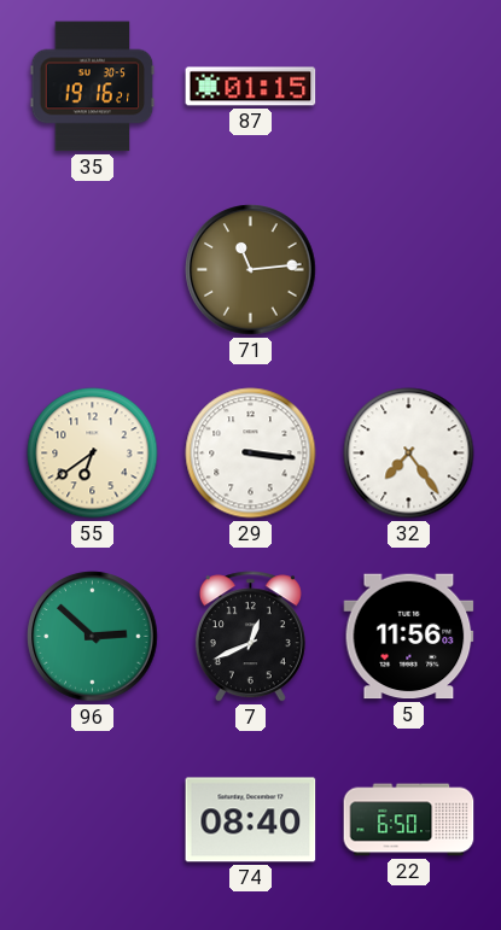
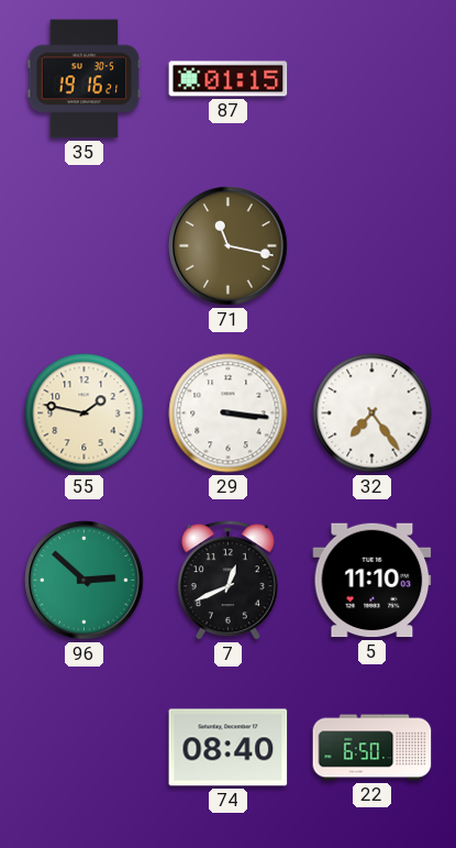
71: 11:14 -> 11:17 (229, 246)
55: 6:39 -> 1:47 (85, 414)
5: 11:56 -> 11:10 (372, 581)
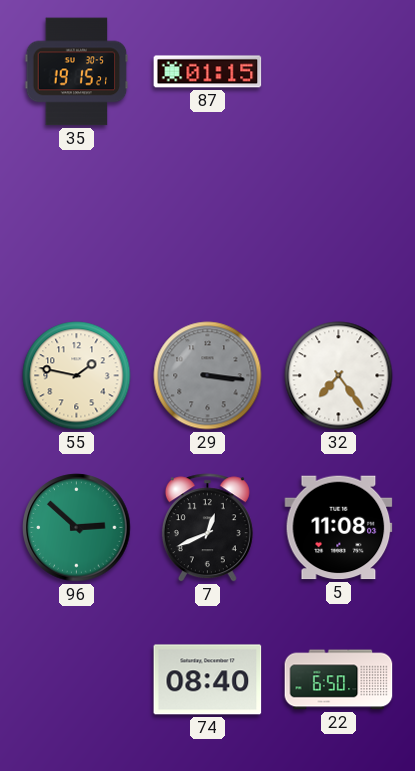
35: 19:16 -> 19:15 (77, 72)
71: 11:17 -> none (229, 246)
29 dial: white -> grey (208, 376)
5: 11:10 -> 11:08 (339, 528)
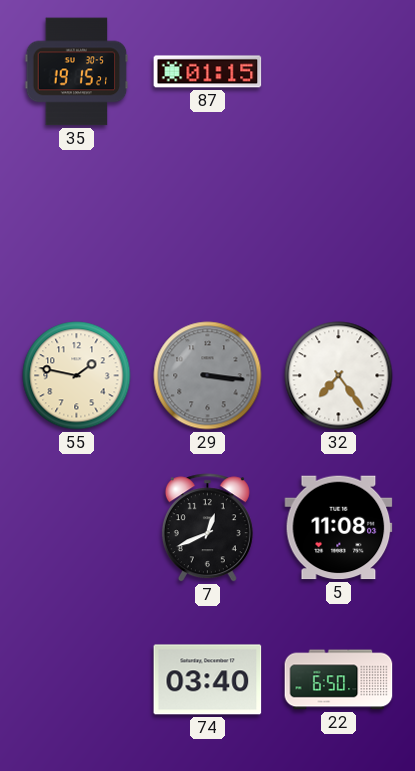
96: 2:52 -> none (77, 528)
74: 08:40 -> 03:40 (208, 680)
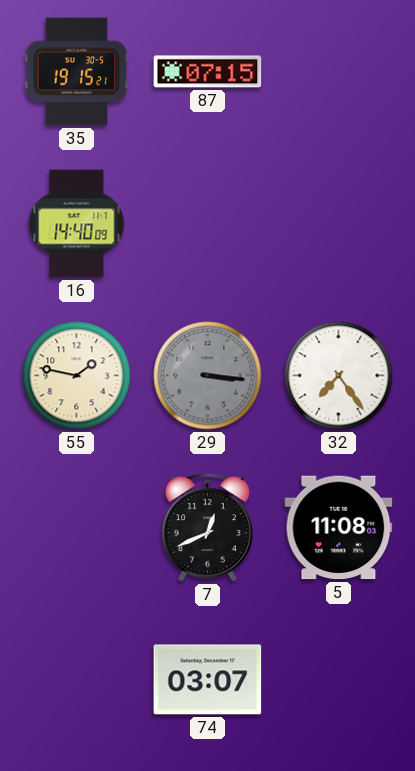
87: 01:15 -> 07:15 (208, 72)
16: none -> 14:40 (77, 224)
74: 03:40 -> 03:07 (208, 680)
22: 6:50 -> none (339, 680)
